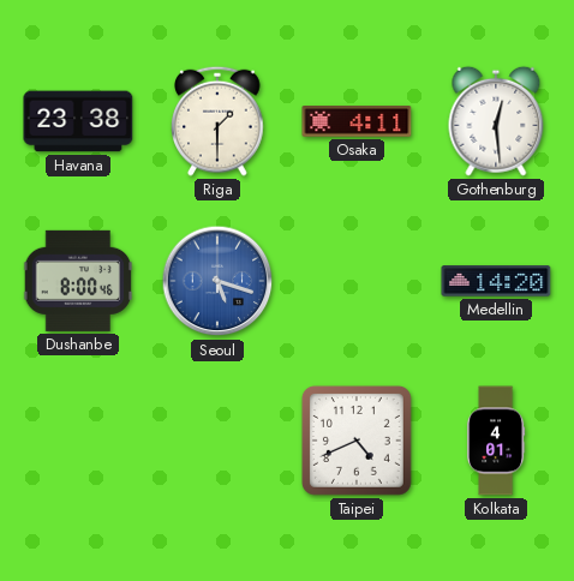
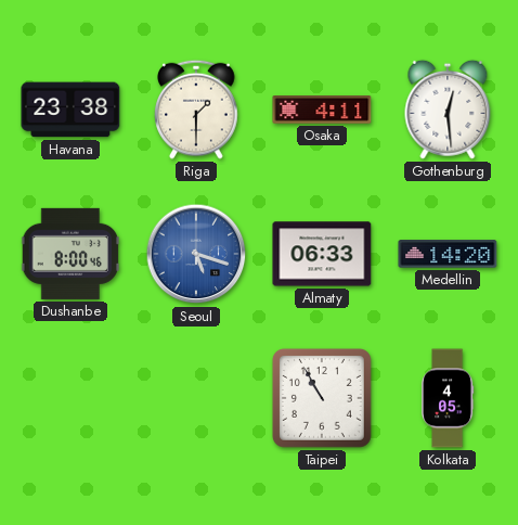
Almaty: none -> 06:33 (322, 254)
Taipei: 4:41 -> 10:55 (322, 398)
Kolkata: 4:01 -> 4:05 (448, 398)
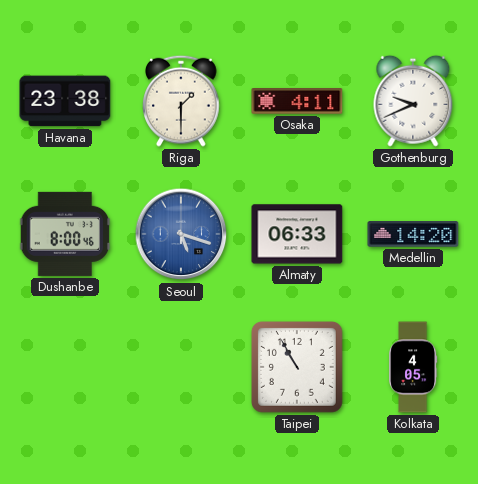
Gothenburg: 12:29 -> 9:41 (413, 101)
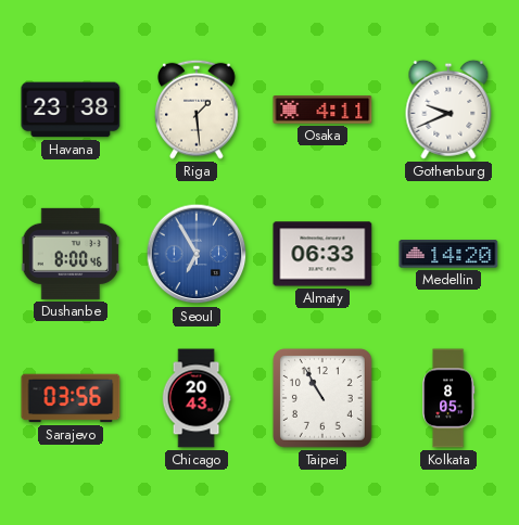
Riga: 1:30 -> 1:29 (197, 110)
Seoul: 5:18 -> 6:55 (197, 254)
Sarajevo: none -> 03:56 (71, 398)
Chicago: none -> 20:43 (197, 398)
Kolkata: 4:05 -> 8:05 (448, 398)
